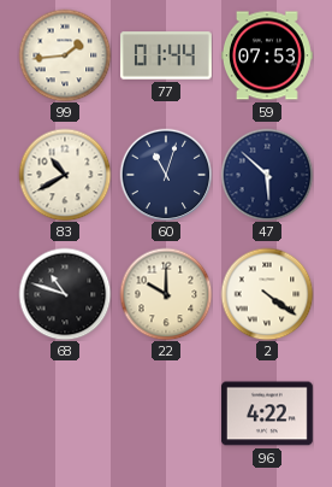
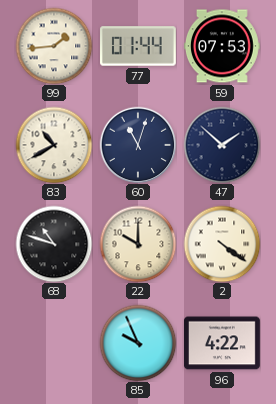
47: 5:52 -> 1:52 (222, 145)
85: none -> 9:56 (138, 343)
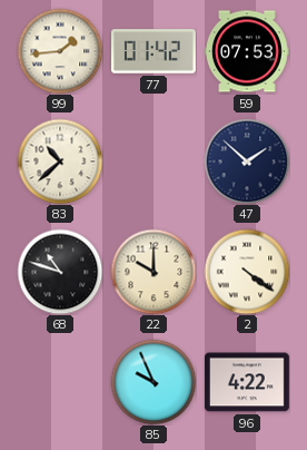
77: 01:44 -> 01:42 (155, 51)
83: 10:40 -> 10:38 (60, 162)
60: 11:03 -> none (138, 145)
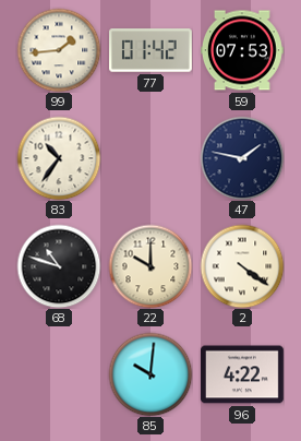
83: 10:38 -> 10:36 (59, 158)
47: 1:52 -> 1:47 (242, 158)
85: 9:56 -> 10:01 (150, 374)
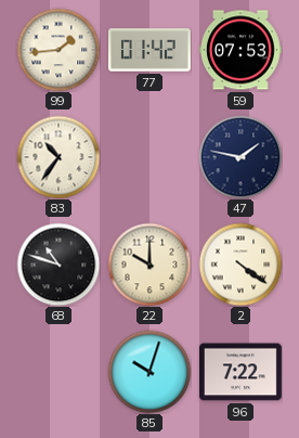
85: 10:01 -> 10:03 (149, 372)
96: 4:22 -> 7:22 (240, 372)
